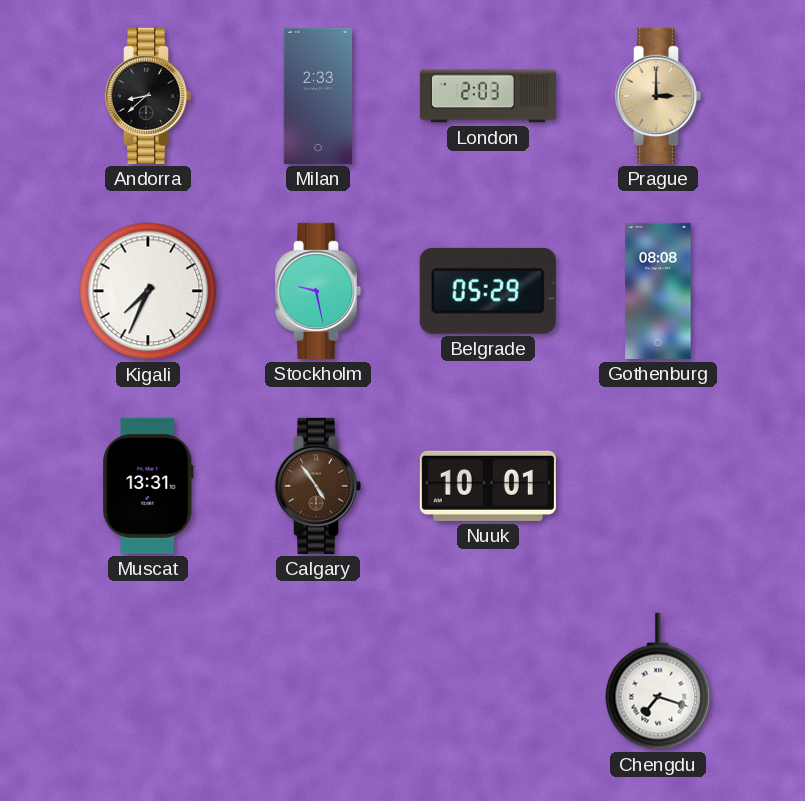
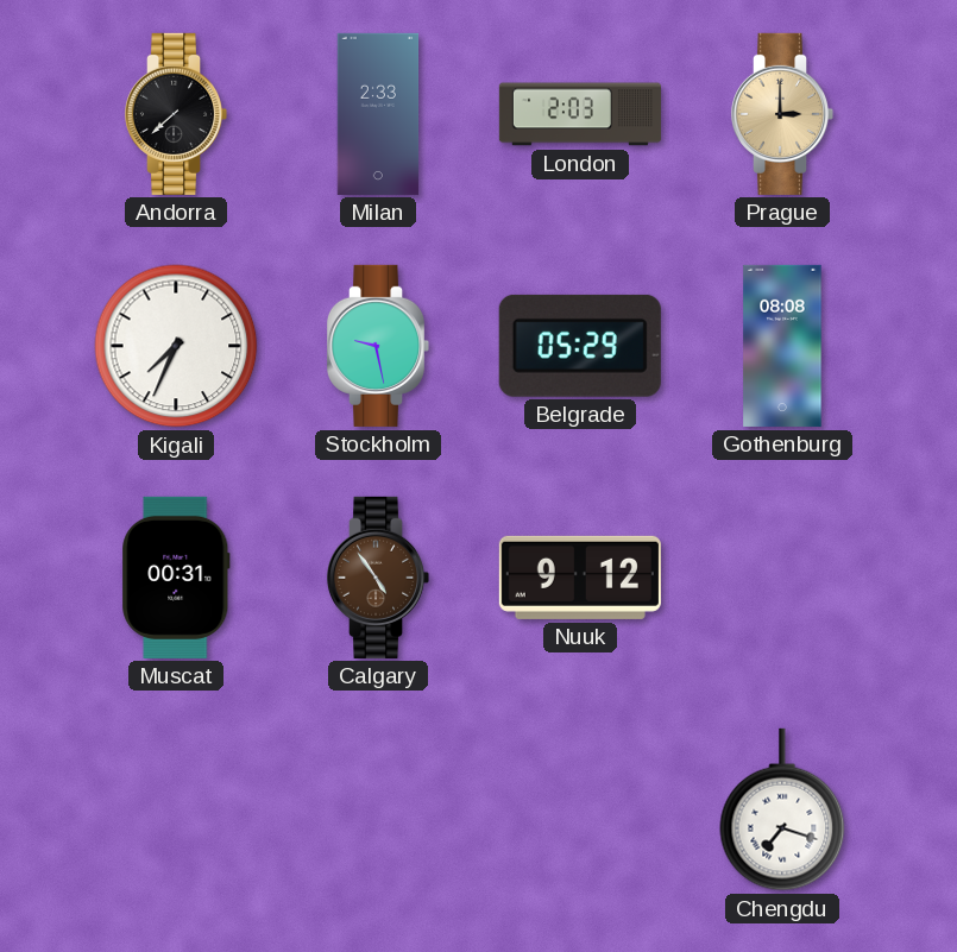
Andorra: 8:38 -> 7:38 (176, 114)
Muscat: 13:31 -> 00:31 (176, 578)
Nuuk: 10:01 -> 9:12 (580, 578)
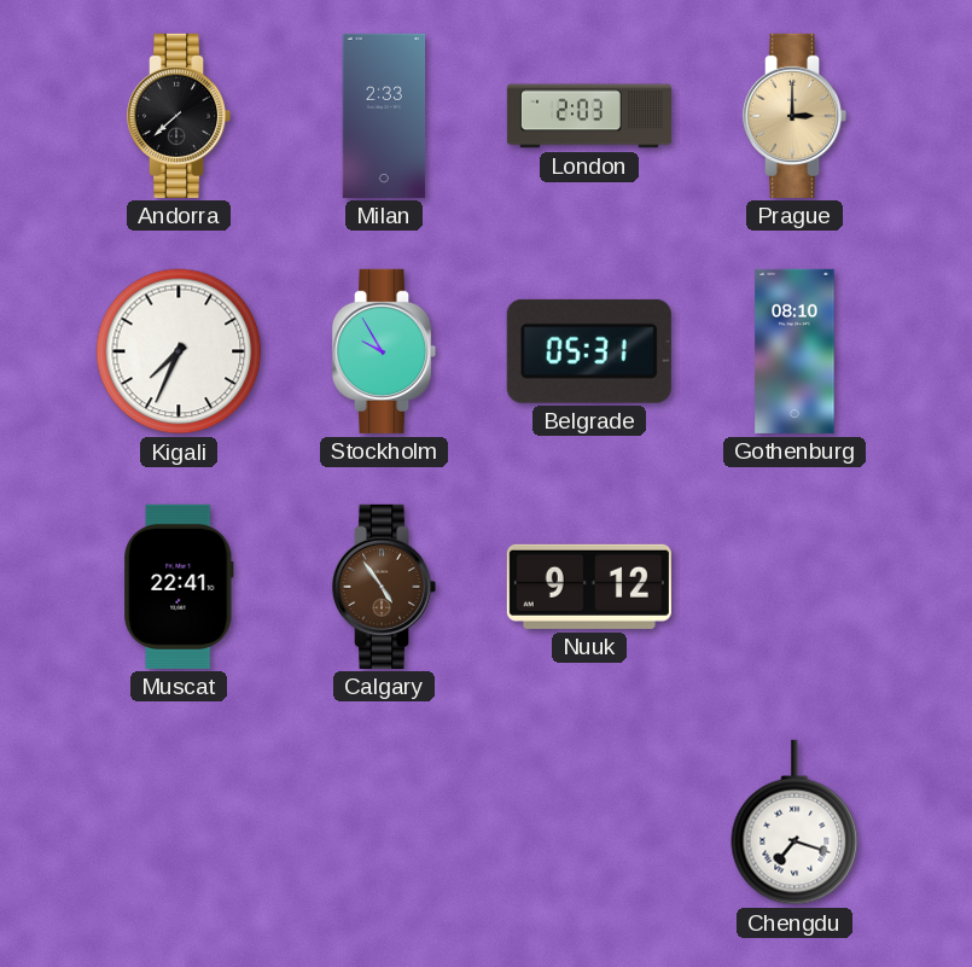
Stockholm: 9:28 -> 9:55 (384, 351)
Belgrade: 05:29 -> 05:31 (589, 351)
Gothenburg: 08:08 -> 08:10 (795, 351)
Muscat: 00:31 -> 22:41 (179, 587)
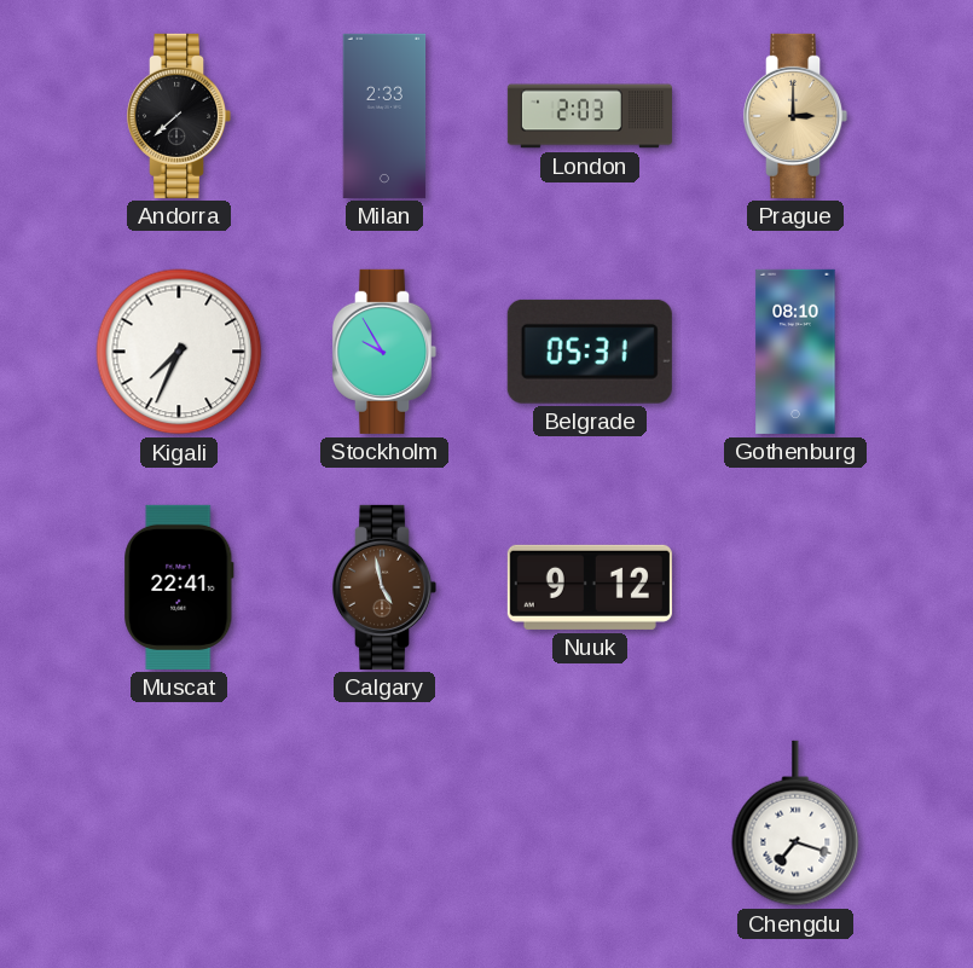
Calgary: 4:54 -> 4:58 (384, 587)
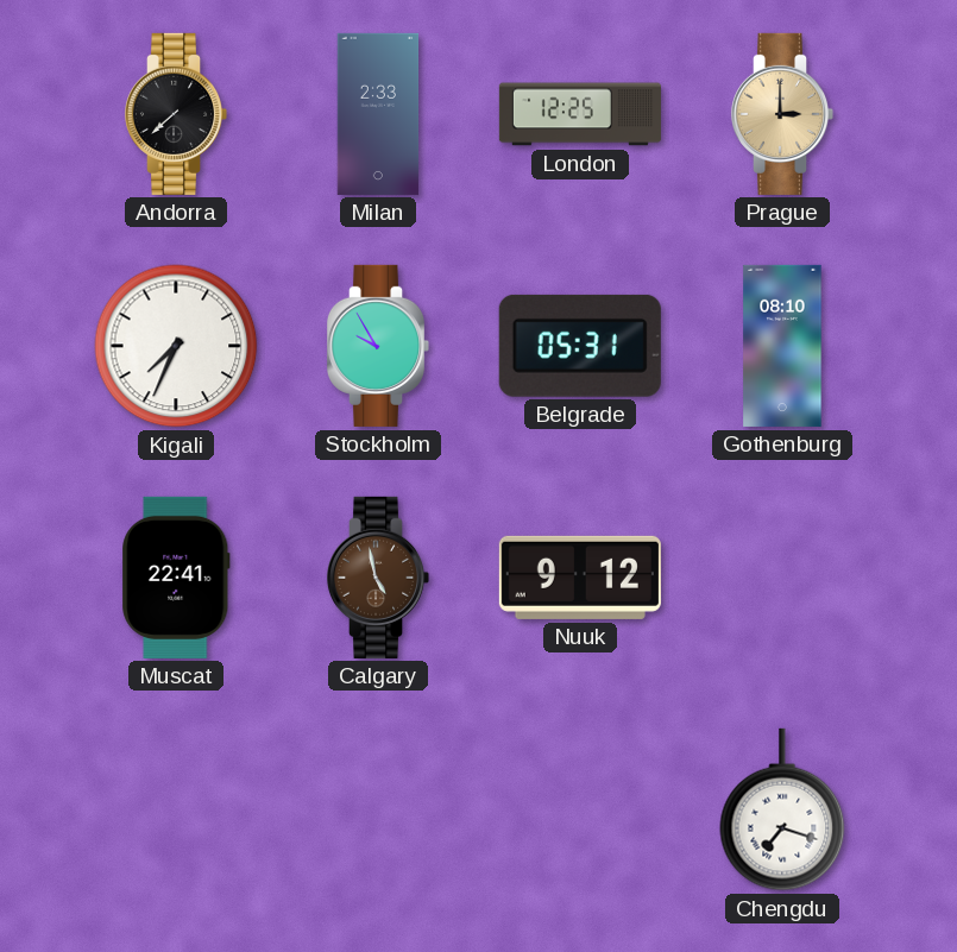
London: 2:03 -> 12:25 (580, 114)
